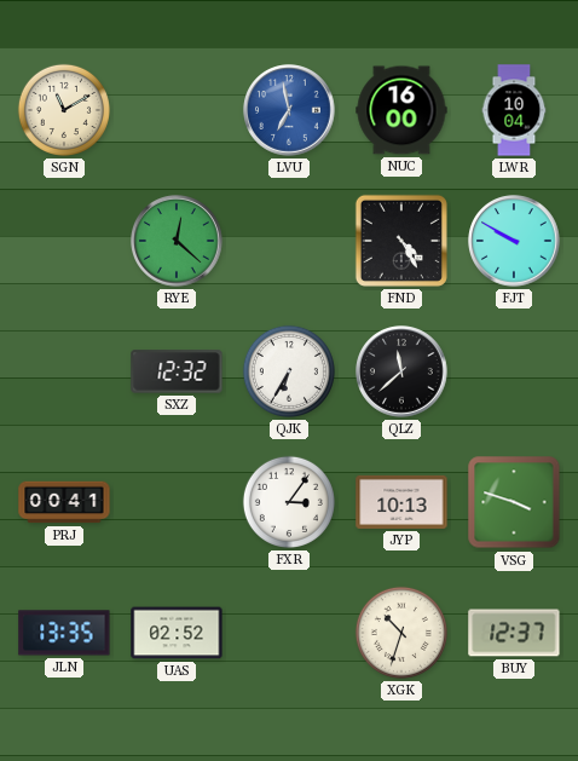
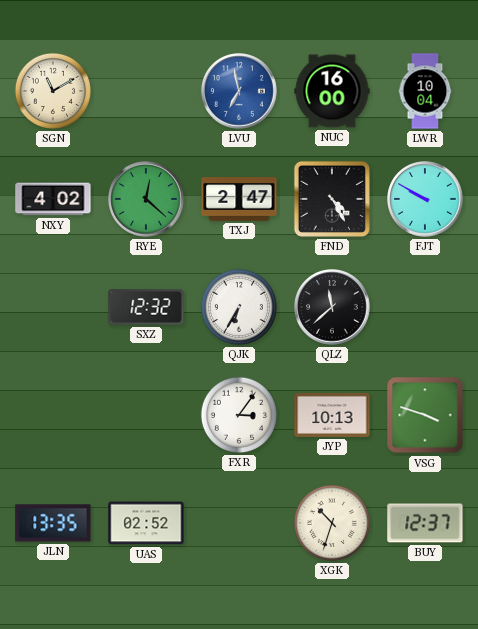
NXY: none -> 4:02 (53, 199)
TXJ: none -> 2:47 (239, 199)
PRJ: 00:41 -> none (64, 502)
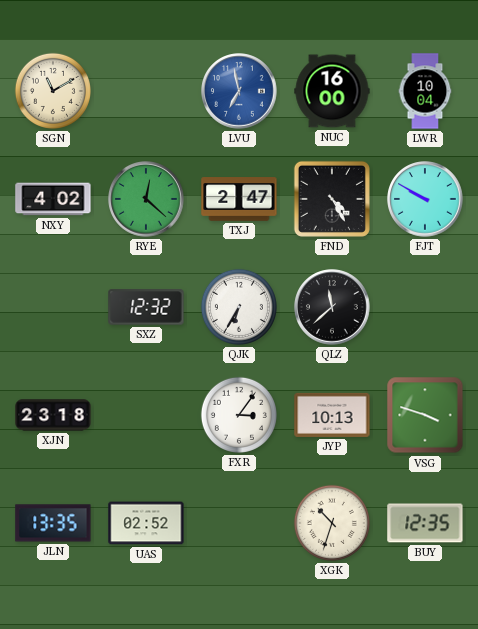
XJN: none -> 23:18 (53, 415)
BUY: 12:37 -> 12:35 (425, 523)
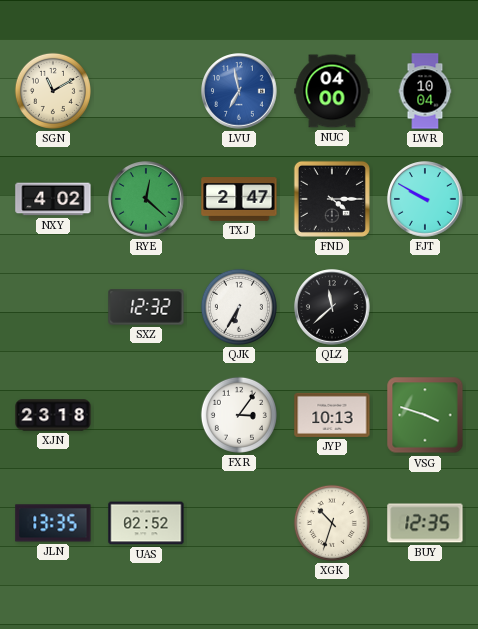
NUC: 16:00 -> 04:00 (332, 91)
FND: 4:25 -> 4:15 (332, 199)
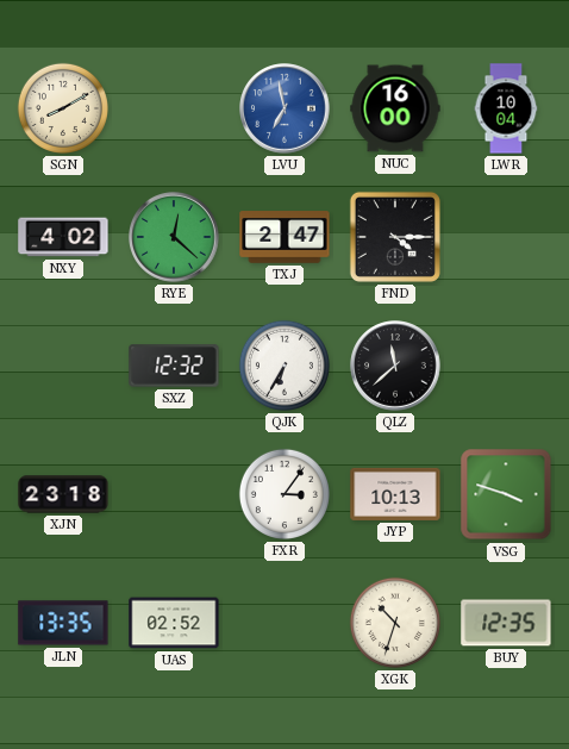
SGN: 11:10 -> 8:10 (63, 108)
NUC: 04:00 -> 16:00 (395, 108)
FJT: 9:50 -> none (425, 199)
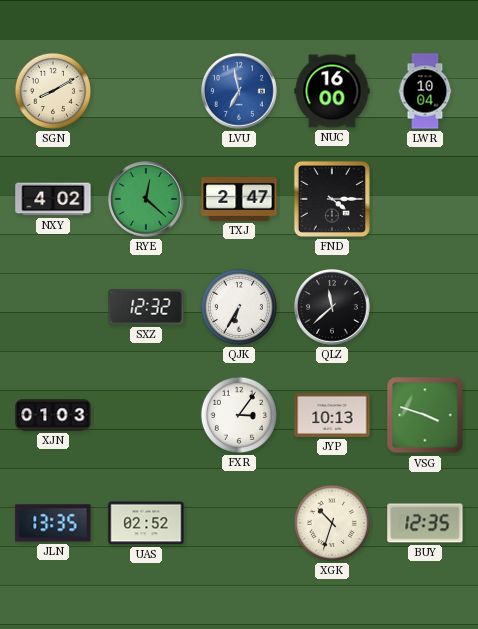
XJN: 23:18 -> 01:03 (53, 415)
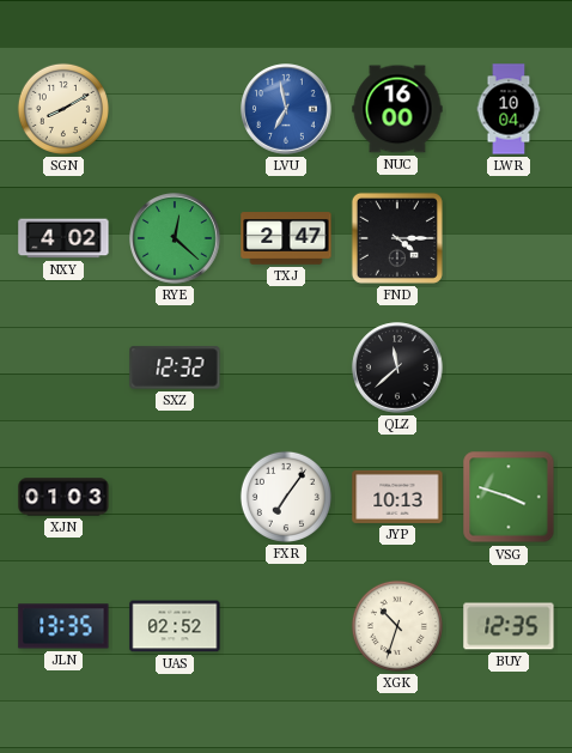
QJK: 6:35 -> none (239, 307)
FXR: 3:06 -> 7:06 (286, 497)
